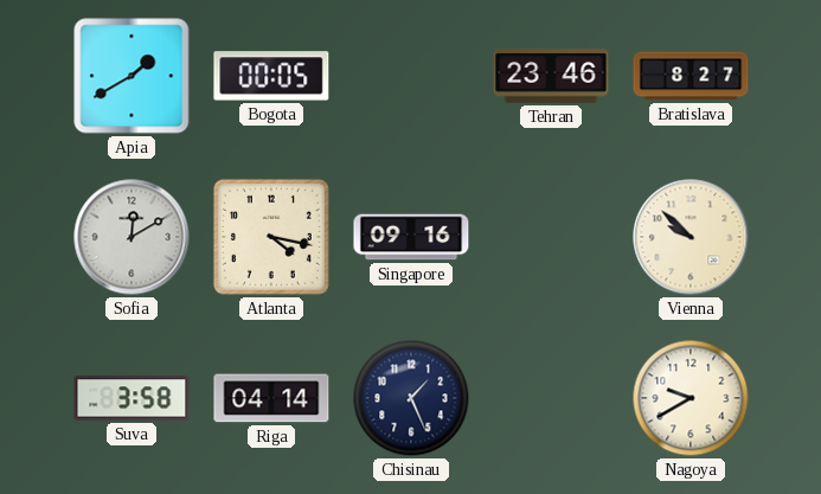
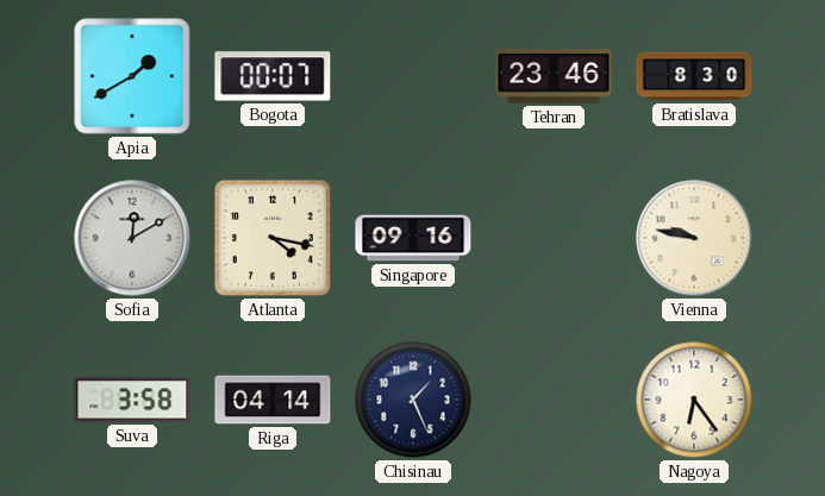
Bogota: 00:05 -> 00:07 (273, 76)
Bratislava: 8:27 -> 8:30 (694, 76)
Vienna: 9:52 -> 9:47 (694, 238)
Nagoya: 9:40 -> 6:24 (694, 400)
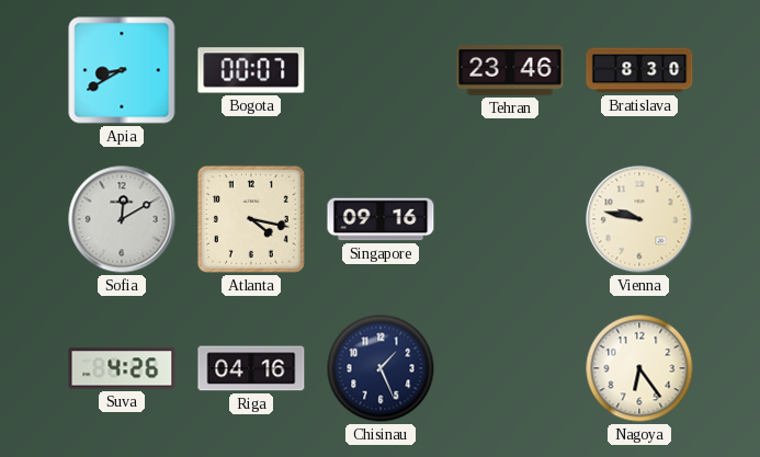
Apia: 1:40 -> 8:40 (122, 70)
Suva: 3:58 -> 4:26 (122, 368)
Riga: 04:14 -> 04:16 (251, 368)
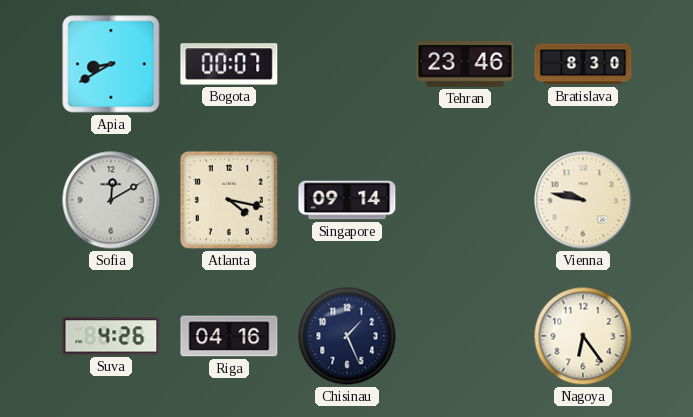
Singapore: 09:16 -> 09:14 (347, 200)
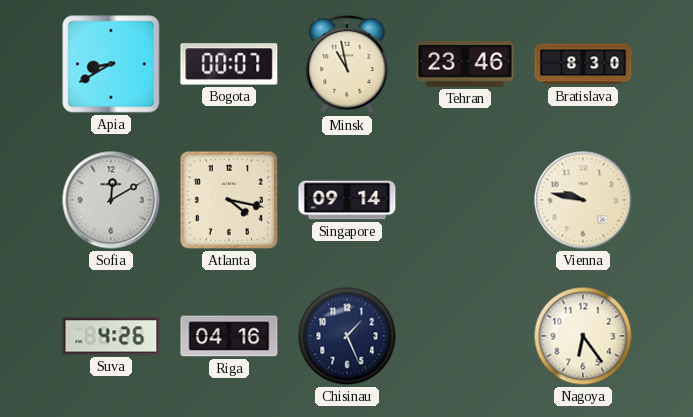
Minsk: none -> 10:58 (347, 64)
